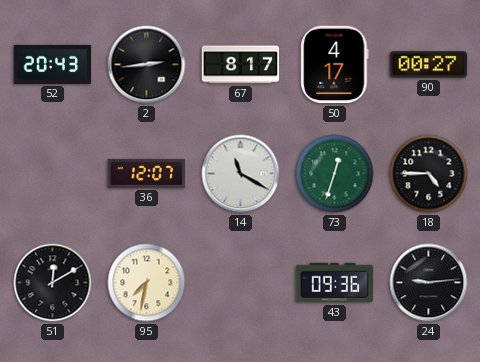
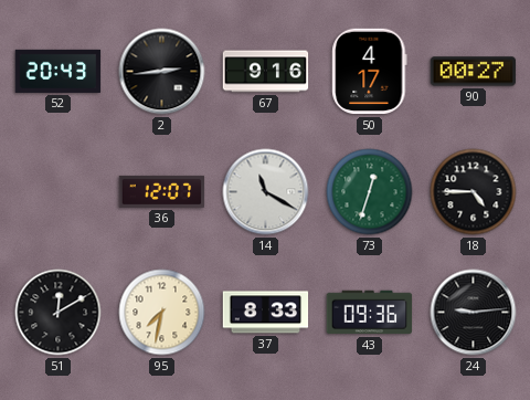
67: 8:17 -> 9:16 (266, 72)
37: none -> 8:33 (266, 313)
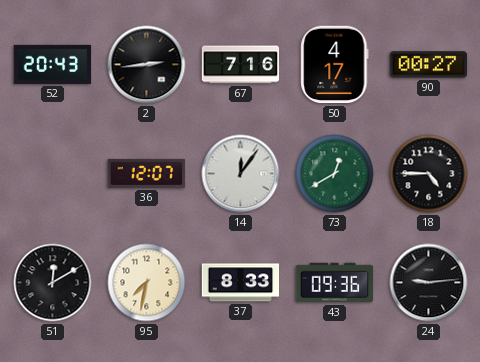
67: 9:16 -> 7:16 (241, 65)
14: 11:20 -> 12:06 (241, 174)
73: 12:33 -> 12:40 (335, 174)
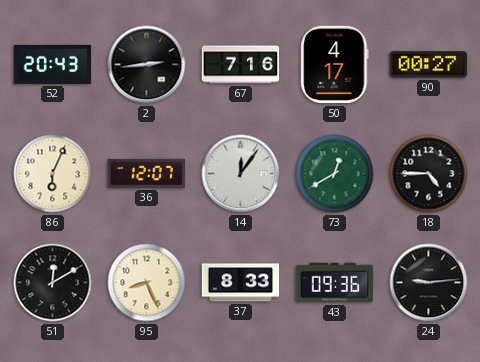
86: none -> 6:04 (53, 174)
95: 7:32 -> 8:26 (147, 283)
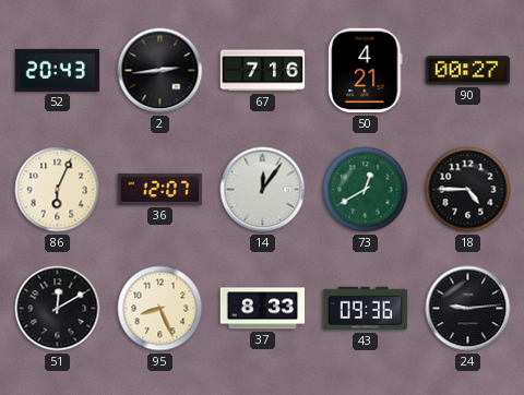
50: 4:17 -> 4:21 (366, 71)
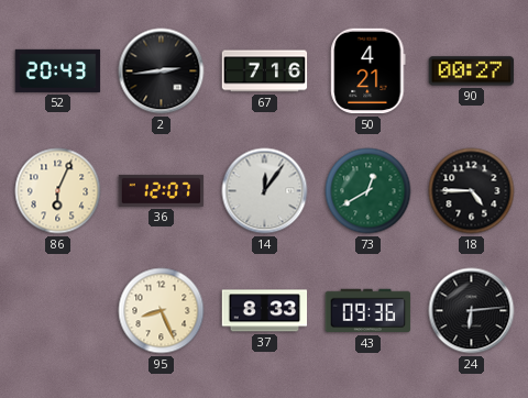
51: 12:10 -> none (58, 309)
24: 9:14 -> 6:14 (472, 311)
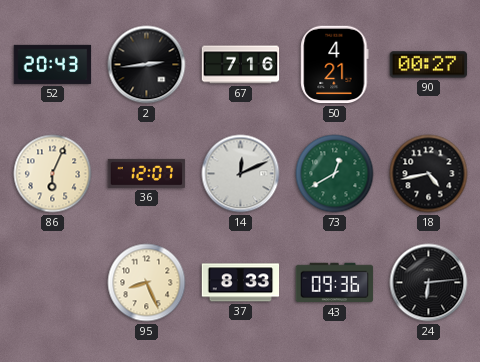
14: 12:06 -> 12:11 (241, 174)
18: 4:45 -> 4:43 (429, 174)
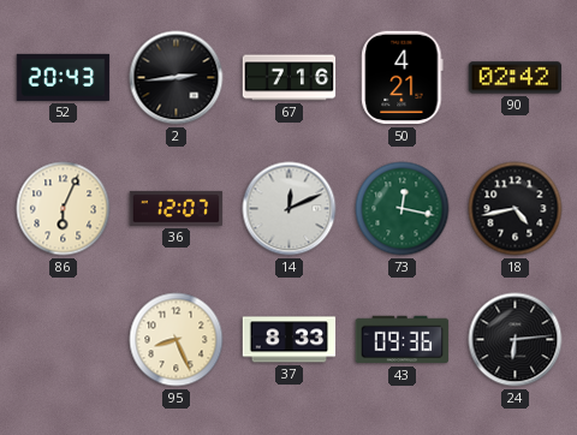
90: 00:27 -> 02:42 (516, 78)
73: 12:40 -> 12:17 (403, 209)
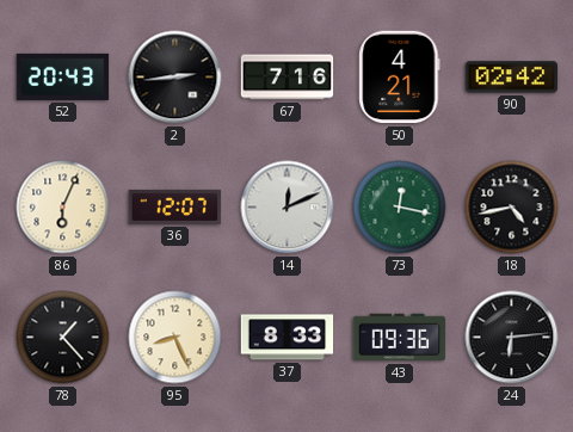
78: none -> 1:23 (63, 338)
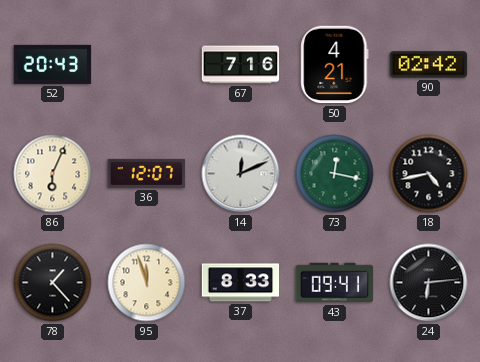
2: 2:44 -> none (175, 78)
95: 8:26 -> 11:57 (147, 283)
43: 09:36 -> 09:41 (335, 283)
